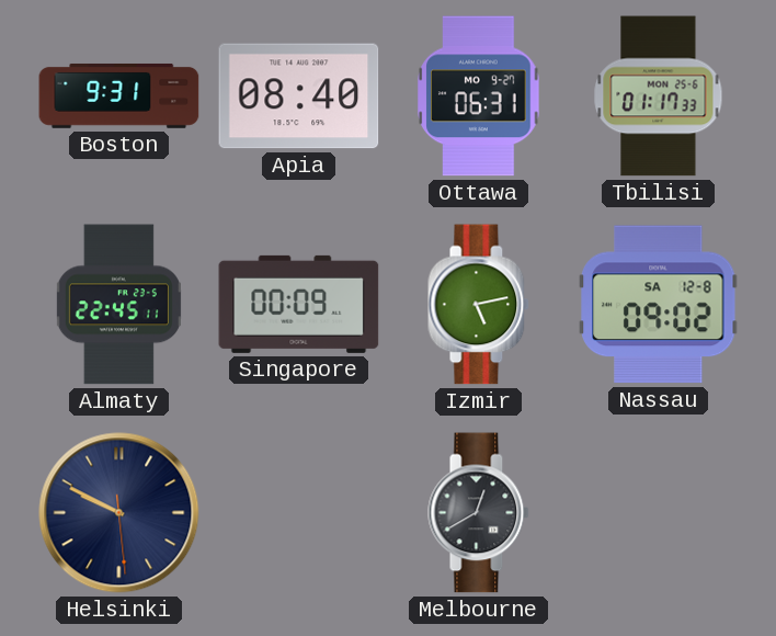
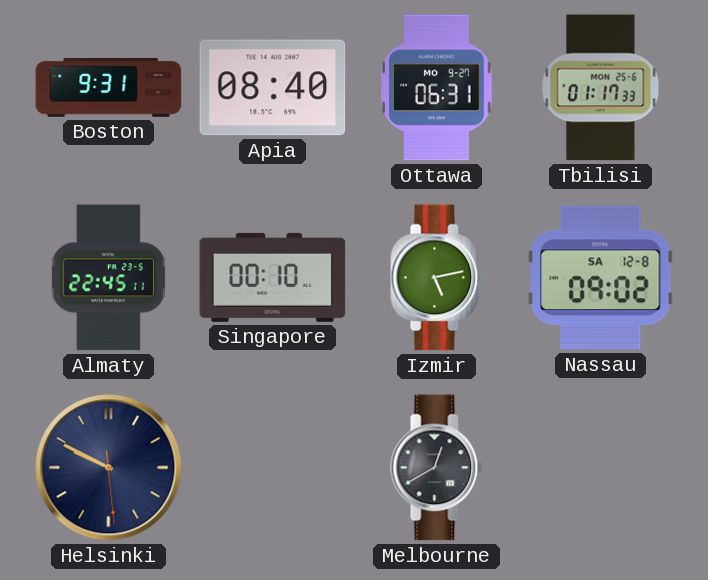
Singapore: 00:09 -> 00:10 (273, 277)
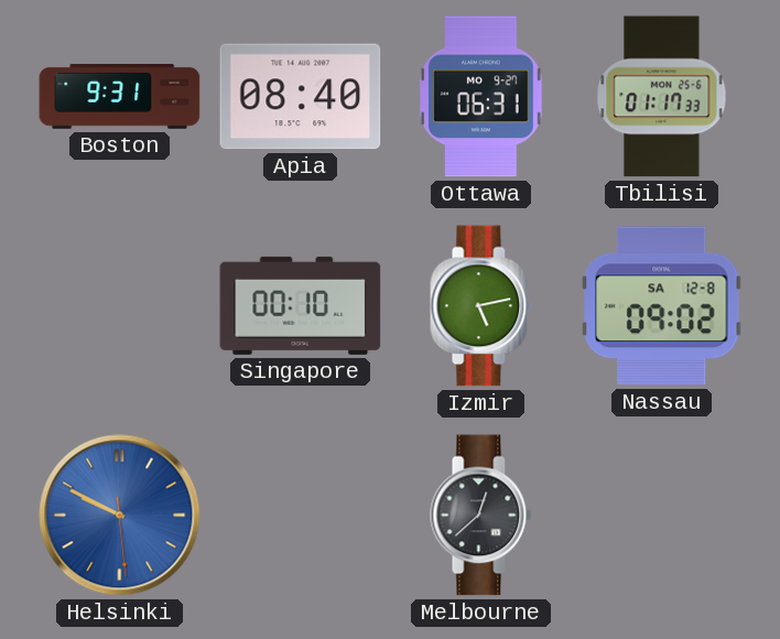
Almaty: 22:45 -> none (108, 278)
Helsinki dial: navy -> blue (120, 516)
Melbourne: 12:40 -> 12:38 (481, 516)
